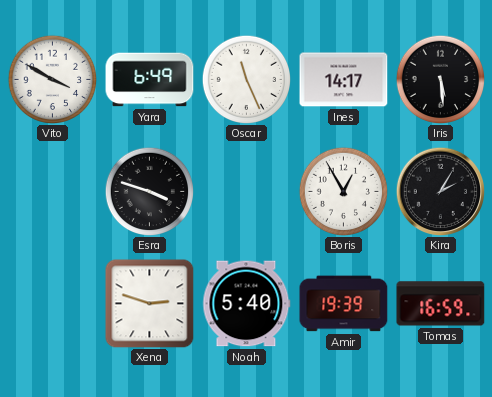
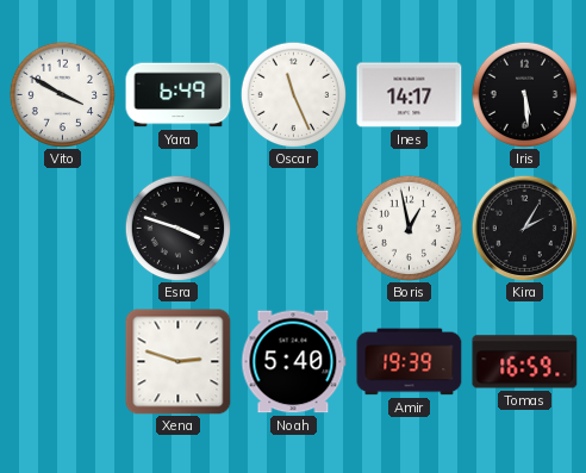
Boris: 12:55 -> 12:58 (409, 228)
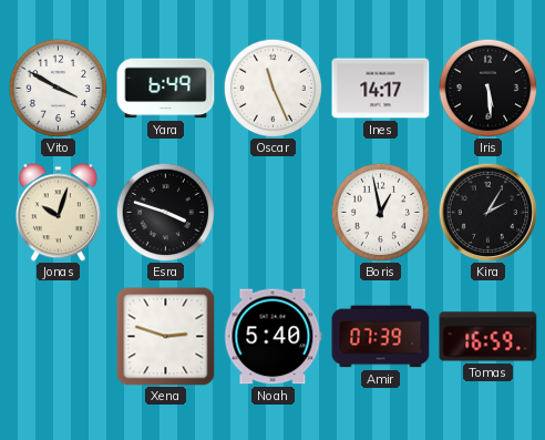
Jonas: none -> 10:03 (58, 213)
Amir: 19:39 -> 07:39 (381, 337)
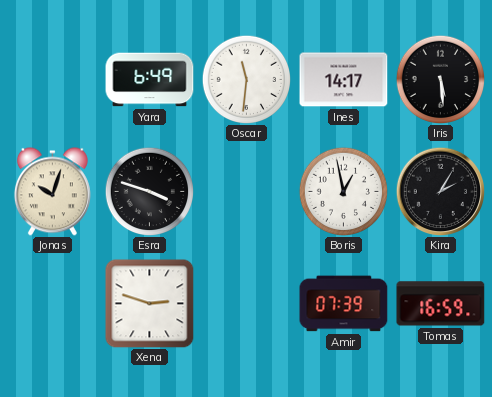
Vito: 3:50 -> none (58, 88)
Oscar: 11:26 -> 11:31 (246, 79)
Noah: 5:40 -> none (274, 337)
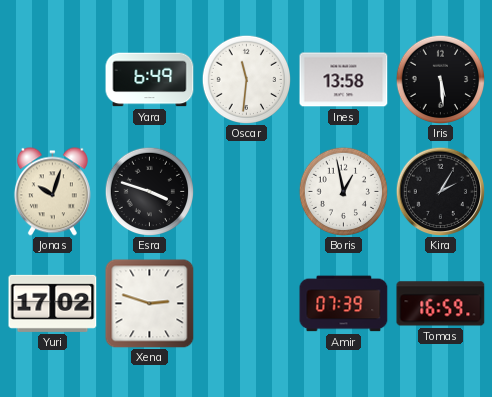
Ines: 14:17 -> 13:58 (344, 80)
Yuri: none -> 17:02 (53, 303)
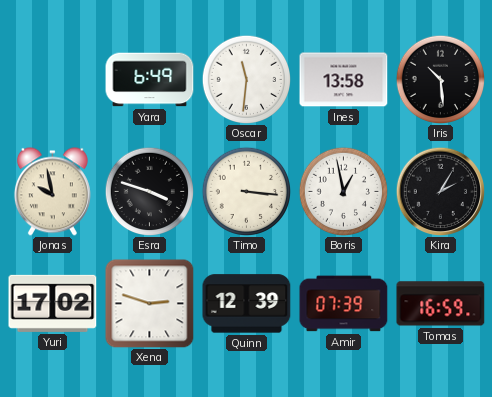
Iris: 5:29 -> 10:29 (440, 79)
Jonas: 10:03 -> 9:58 (52, 192)
Timo: none -> 3:16 (246, 191)
Quinn: none -> 12:39 (247, 304)
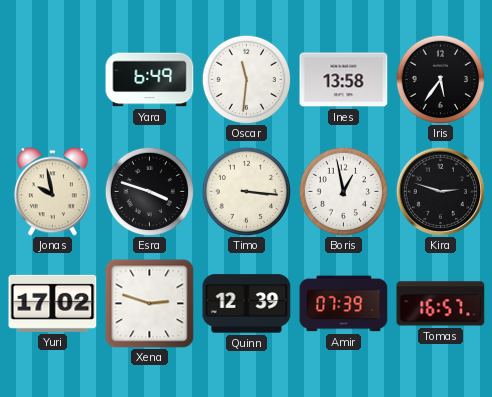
Iris: 10:29 -> 5:36 (440, 79)
Kira: 2:05 -> 2:48 (440, 191)
Tomas: 16:59 -> 16:57 (441, 304)
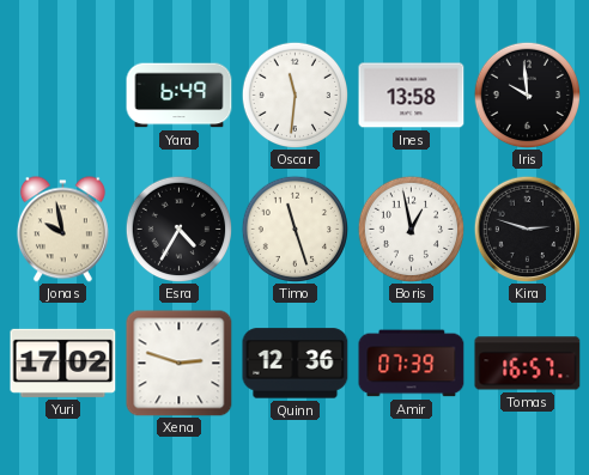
Iris: 5:36 -> 9:59 (527, 95)
Esra: 3:48 -> 4:35 (178, 229)
Timo: 3:16 -> 11:27 (294, 229)
Quinn: 12:39 -> 12:36 (296, 364)
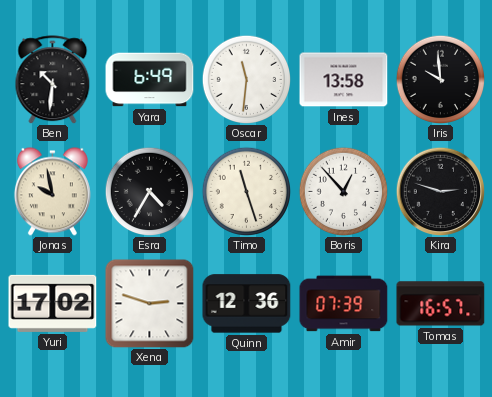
Ben: none -> 10:31 (53, 80)
Boris: 12:58 -> 12:53 (343, 191)
